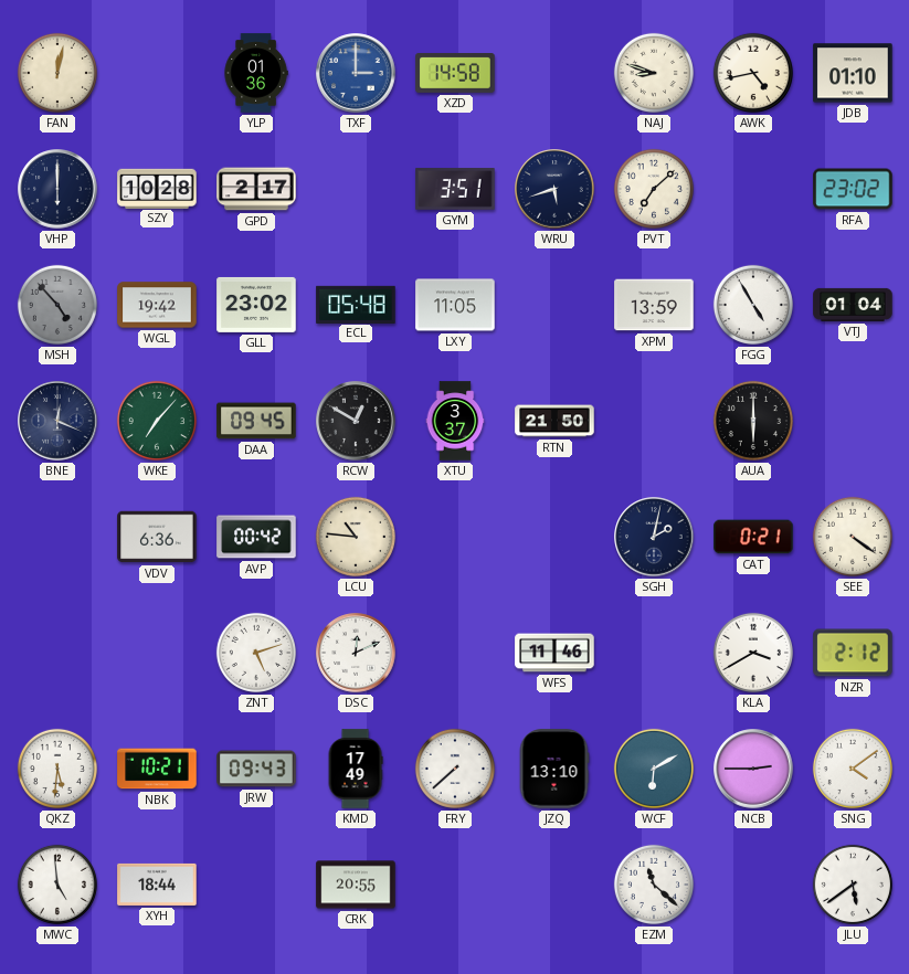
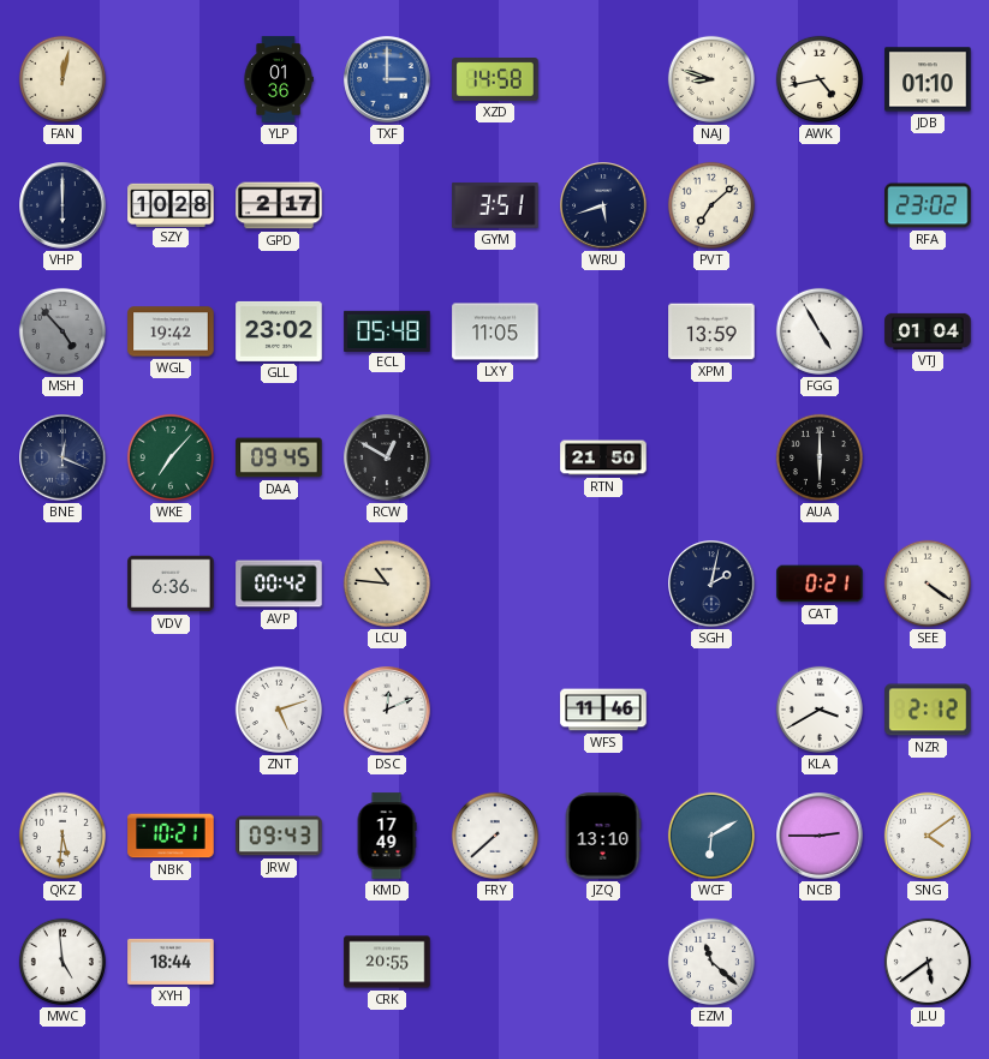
XTU: 3:37 -> none (455, 421)
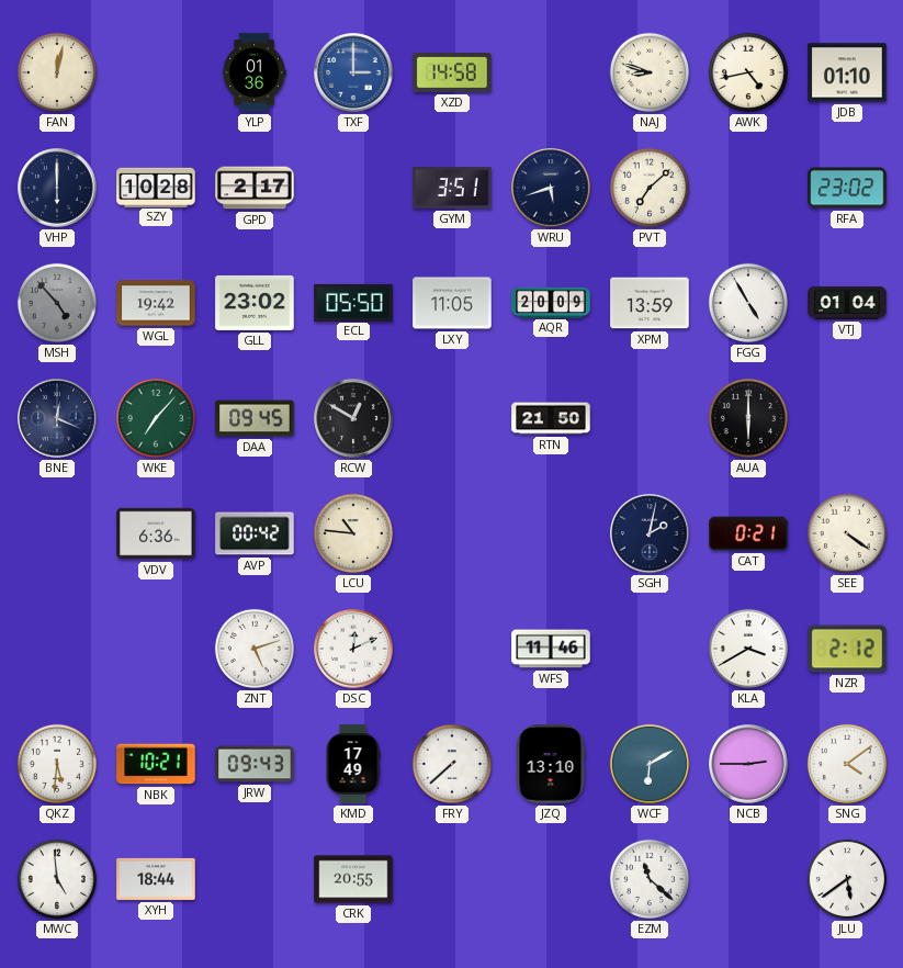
ECL: 05:48 -> 05:50 (353, 302)
AQR: none -> 20:09 (551, 302)
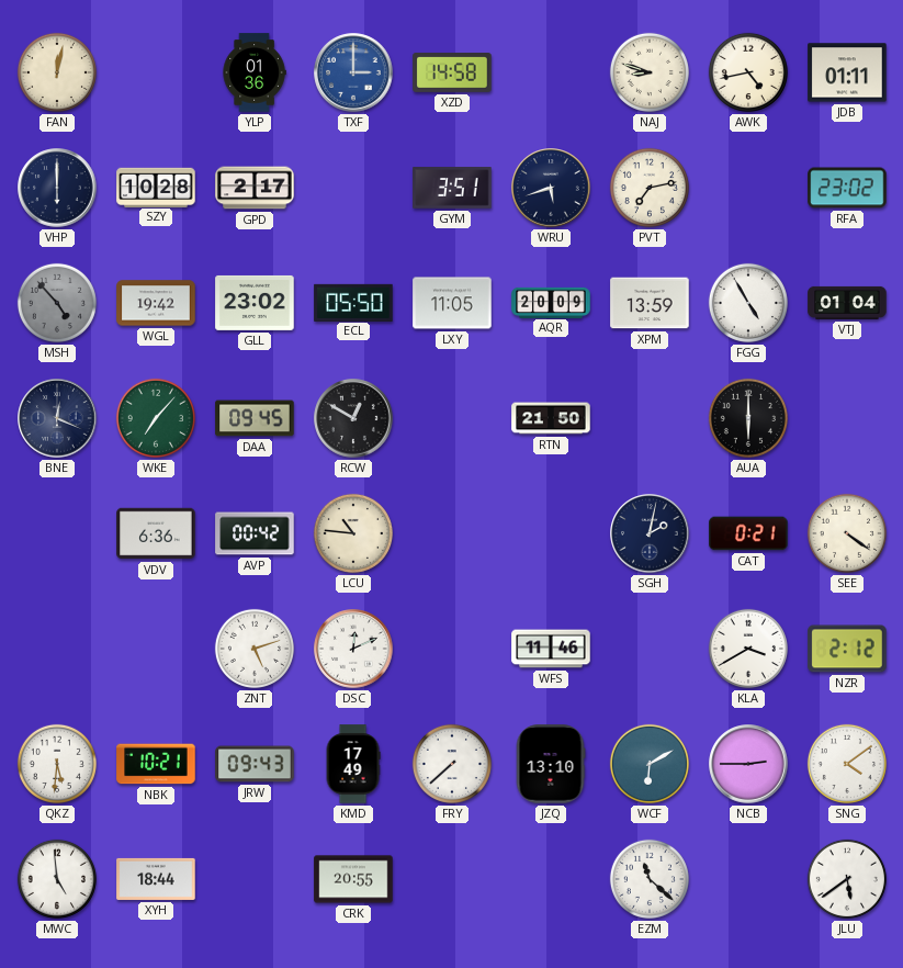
JDB: 01:10 -> 01:11 (847, 72)
PVT: 7:08 -> 7:13 (650, 188)
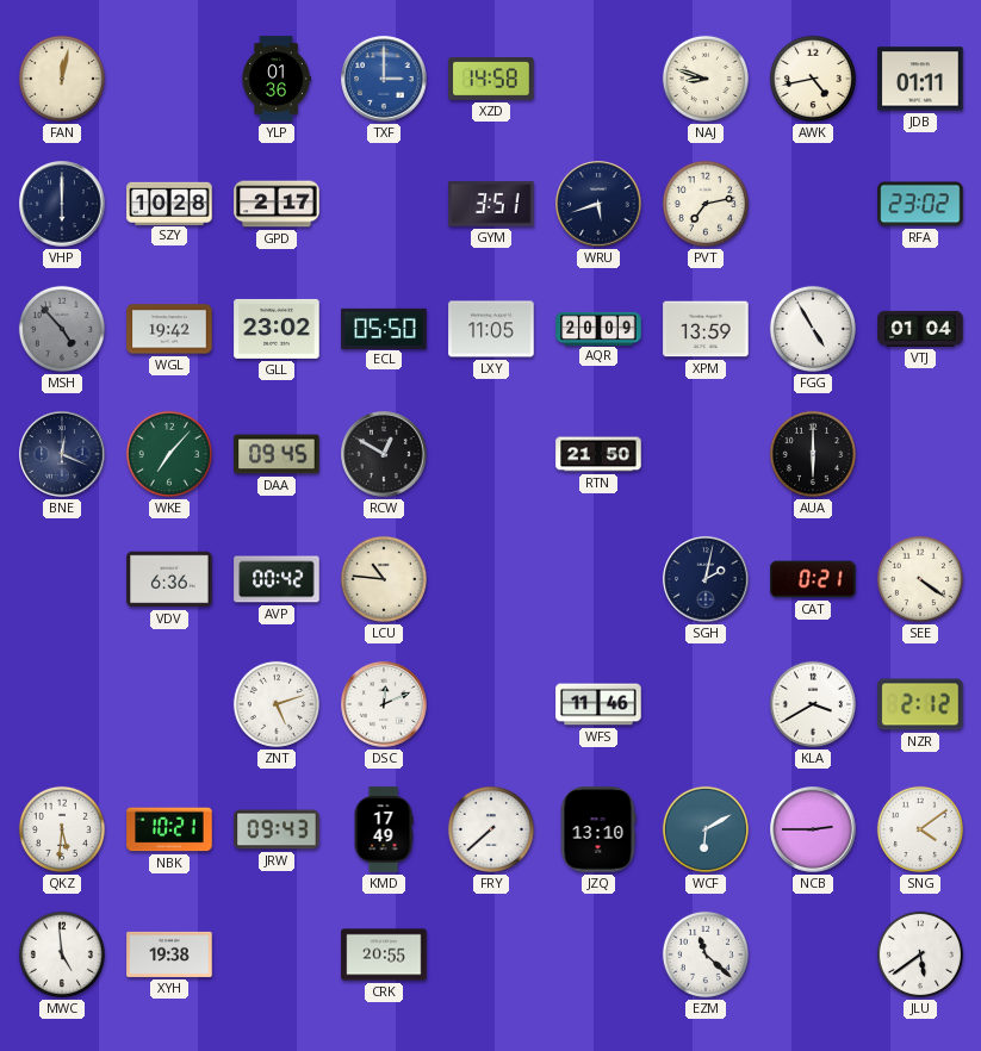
XYH: 18:44 -> 19:38 (169, 954)
